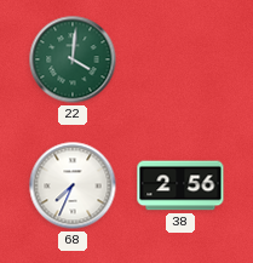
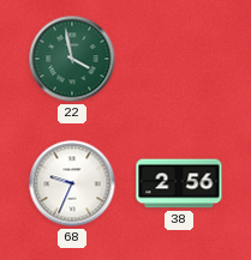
22: 4:01 -> 3:58 (72, 59)
68: 7:34 -> 9:34 (72, 183)
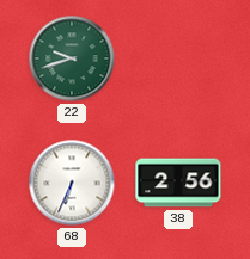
22: 3:58 -> 9:42 (72, 58)
68: 9:34 -> 6:34 (72, 183)
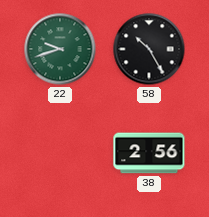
58: none -> 10:25 (149, 49)
68: 6:34 -> none (72, 183)
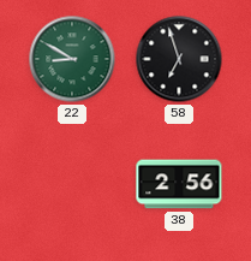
22: 9:42 -> 8:50 (72, 59)
58: 10:25 -> 6:57 (179, 59)
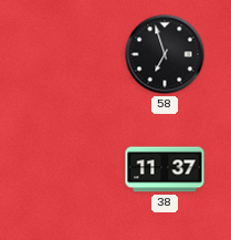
22: 8:50 -> none (72, 59)
38: 2:56 -> 11:37 (165, 169)
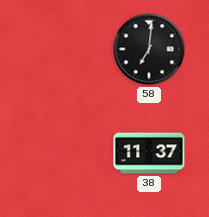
58: 6:57 -> 7:01 (149, 49)
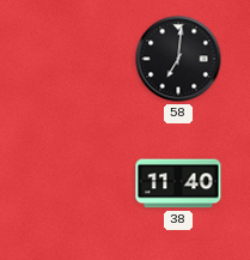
38: 11:37 -> 11:40 (178, 183)
